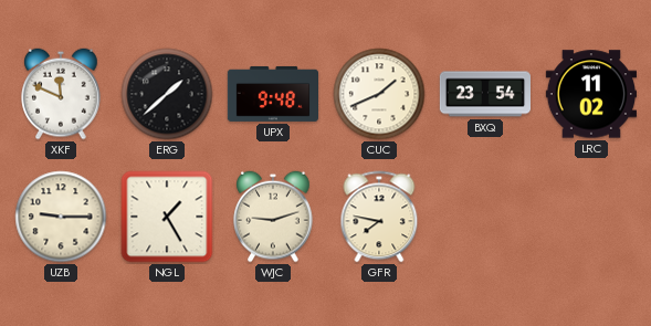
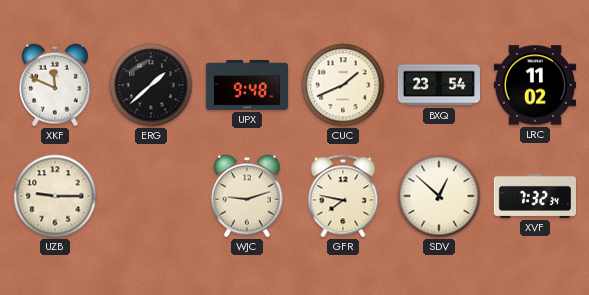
NGL: 1:25 -> none (167, 217)
SDV: none -> 12:52 (439, 196)
XVF: none -> 7:32 (534, 196)
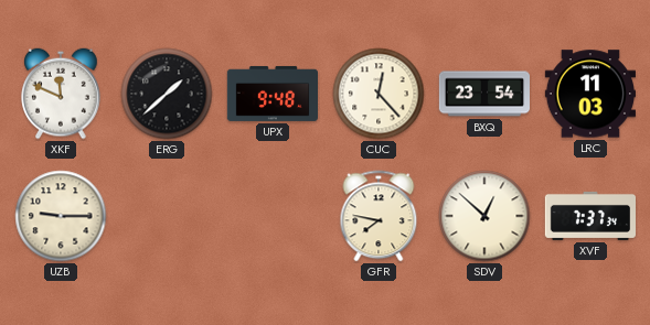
CUC: 1:41 -> 12:23 (379, 94)
LRC: 11:02 -> 11:03 (589, 94)
WJC: 9:12 -> none (247, 196)
XVF: 7:32 -> 7:37 (589, 216)
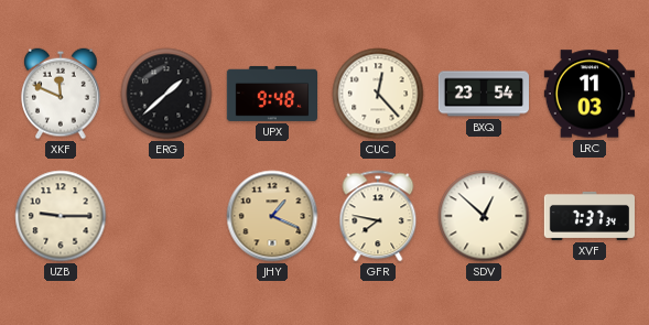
JHY: none -> 1:19 (272, 216)
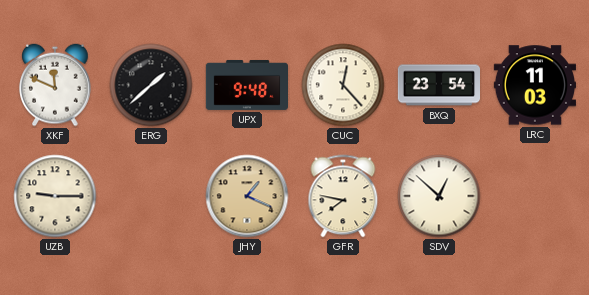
XVF: 7:37 -> none (588, 216)
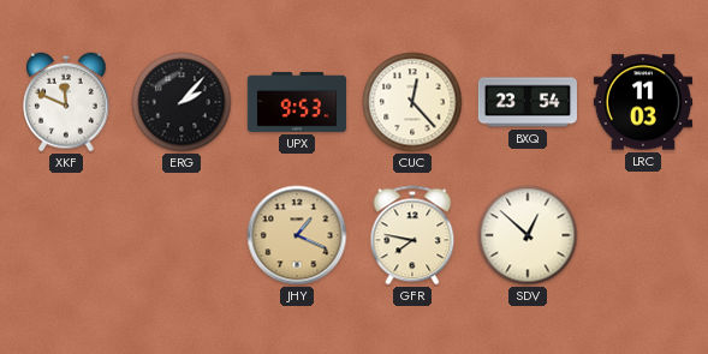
ERG: 1:38 -> 2:07 (182, 102)
UPX: 9:48 -> 9:53 (296, 102)
UZB: 9:15 -> none (55, 196)
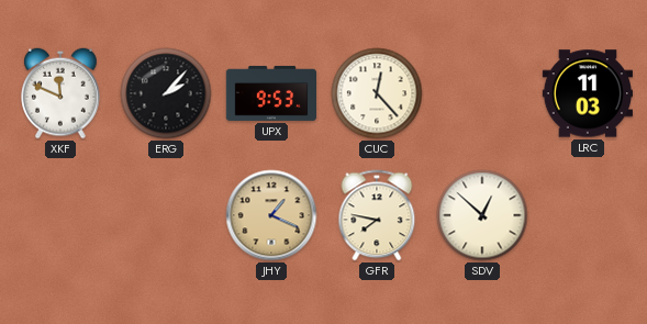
BXQ: 23:54 -> none (526, 102)
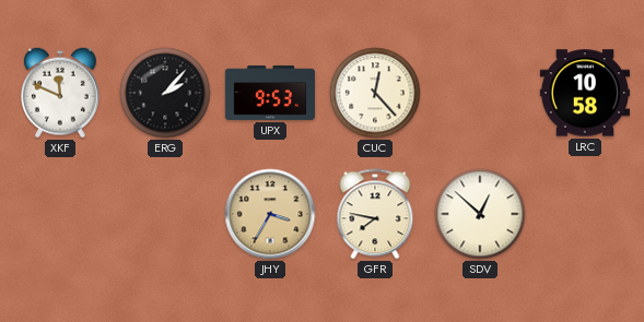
LRC: 11:03 -> 10:58 (584, 93)
JHY: 1:19 -> 3:35 (270, 214)
